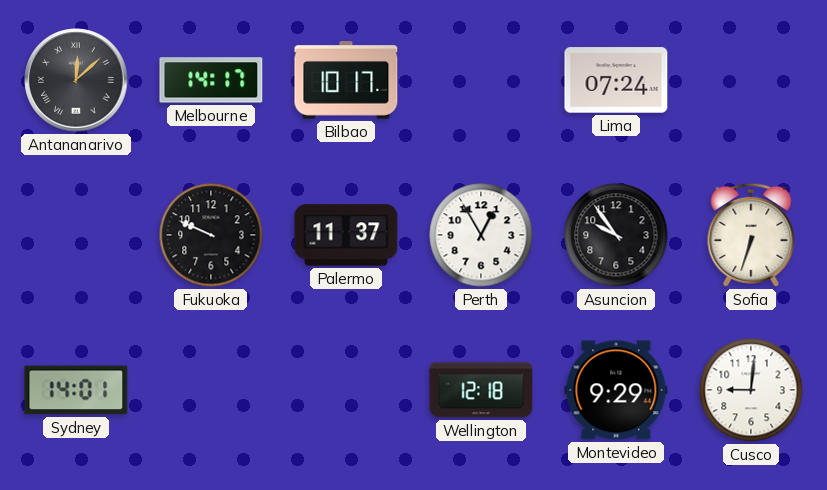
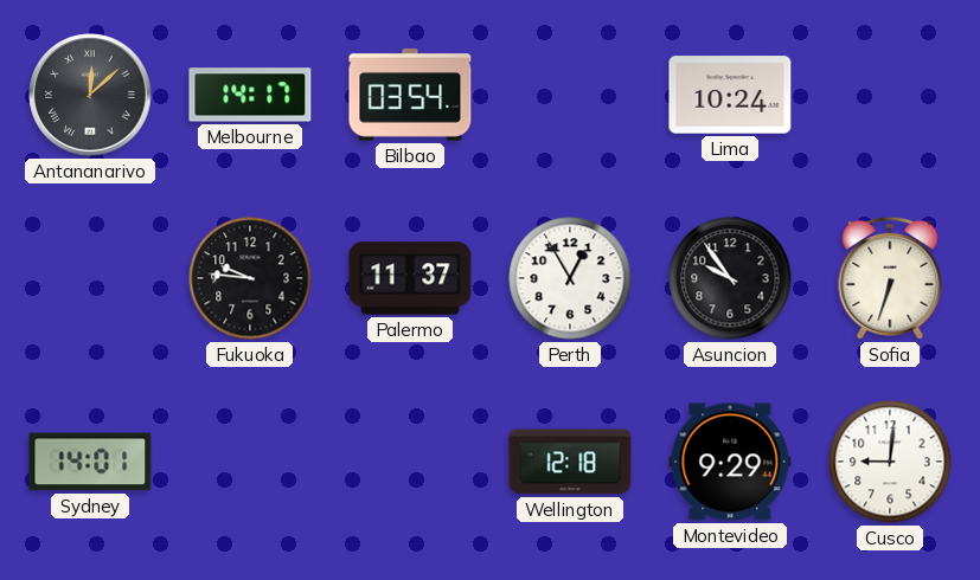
Bilbao: 10:17 -> 03:54 (410, 95)
Lima: 07:24 -> 10:24 (730, 95)
Fukuoka: 9:49 -> 9:46 (250, 278)
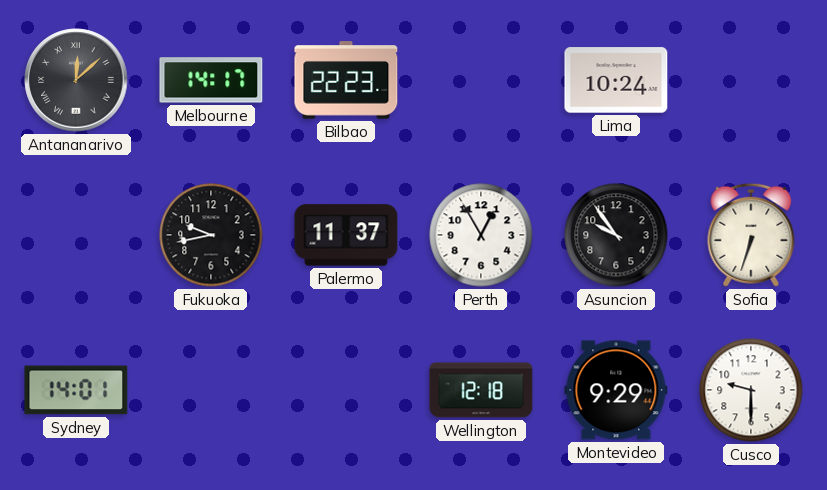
Bilbao: 03:54 -> 22:23 (346, 80)
Fukuoka: 9:46 -> 9:43 (211, 235)
Cusco: 9:01 -> 9:30 (751, 390)
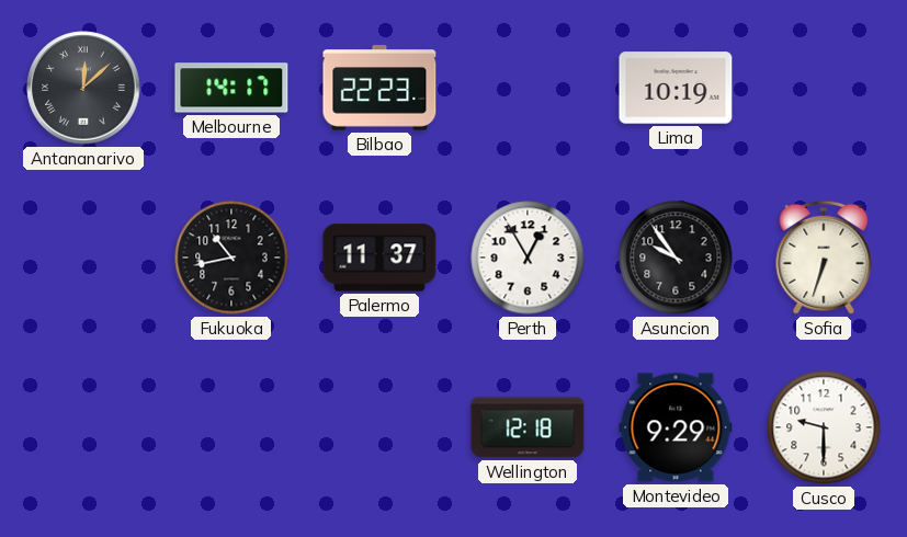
Lima: 10:24 -> 10:19 (676, 88)
Fukuoka: 9:43 -> 10:43 (231, 258)
Sydney: 14:01 -> none (76, 390)
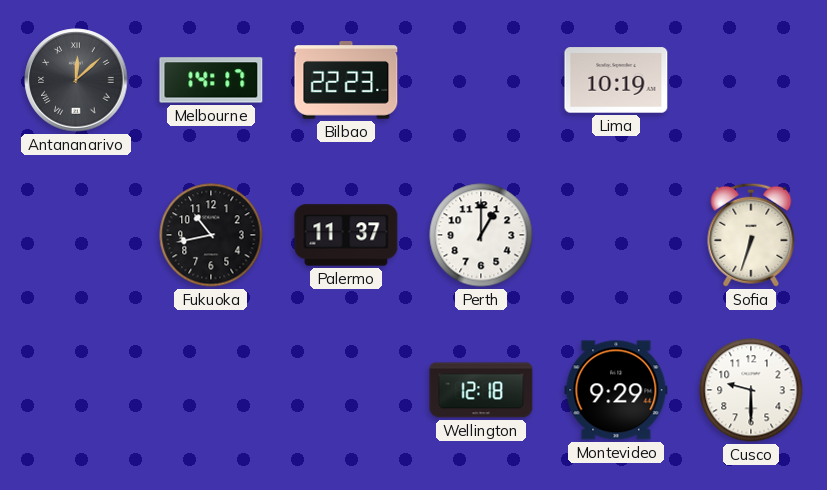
Perth: 12:55 -> 1:00 (481, 235)
Asuncion: 9:54 -> none (676, 258)
